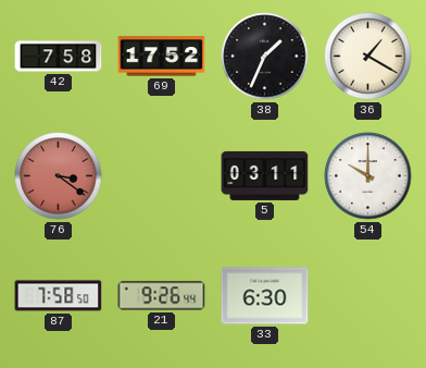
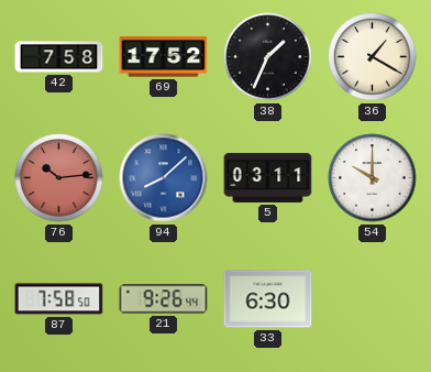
76: 3:21 -> 10:14 (59, 178)
94: none -> 8:08 (164, 178)
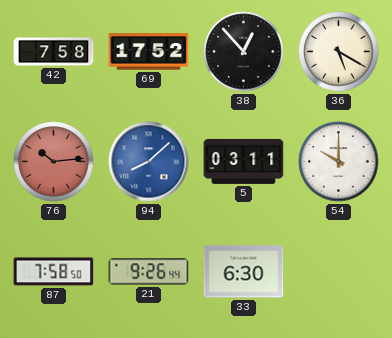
38: 1:34 -> 12:53 (244, 52)
36: 1:20 -> 5:20 (339, 52)
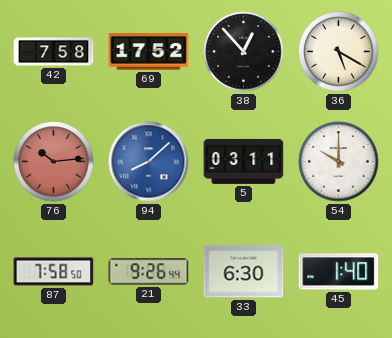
45: none -> 1:40 (339, 272)
